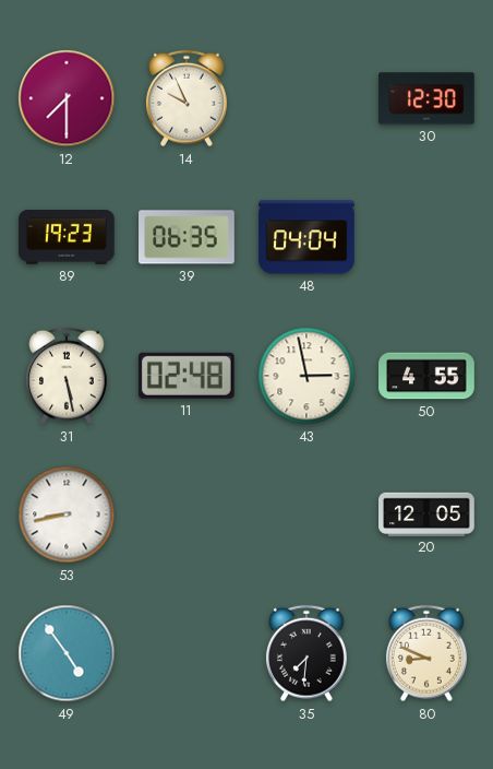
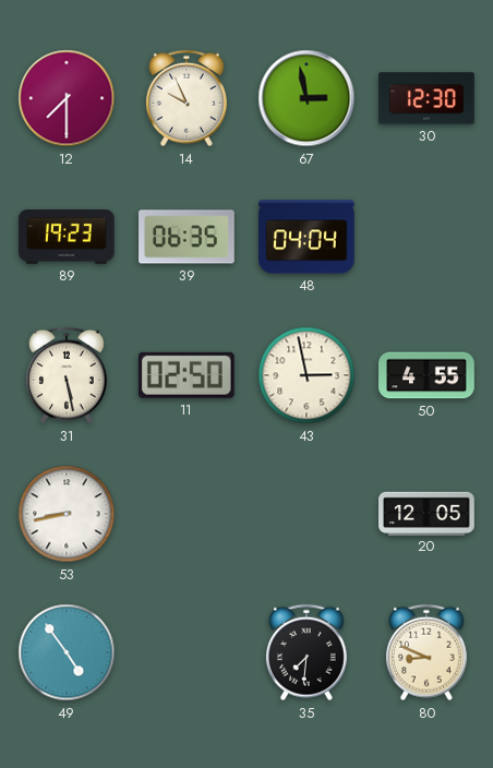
67: none -> 2:58 (306, 98)
11: 02:48 -> 02:50 (187, 375)
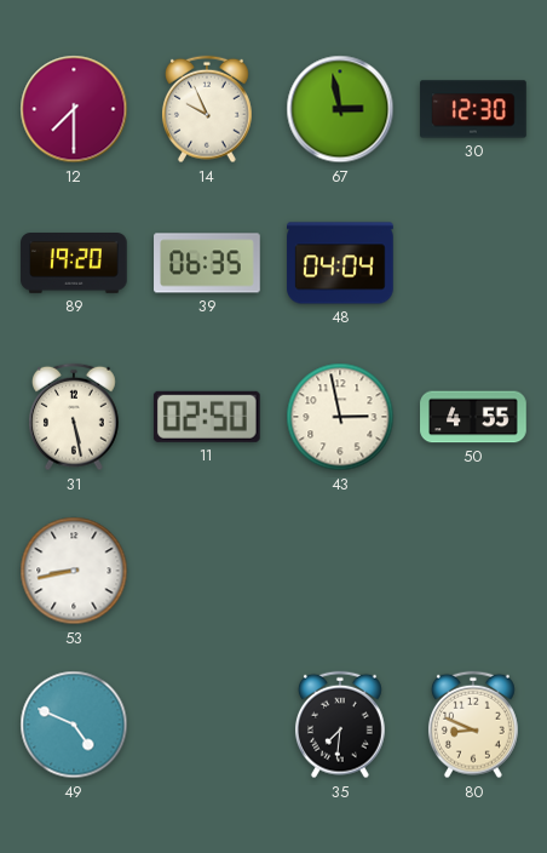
89: 19:23 -> 19:20 (74, 264)
20: 12:05 -> none (426, 513)
49: 4:54 -> 4:49 (74, 725)
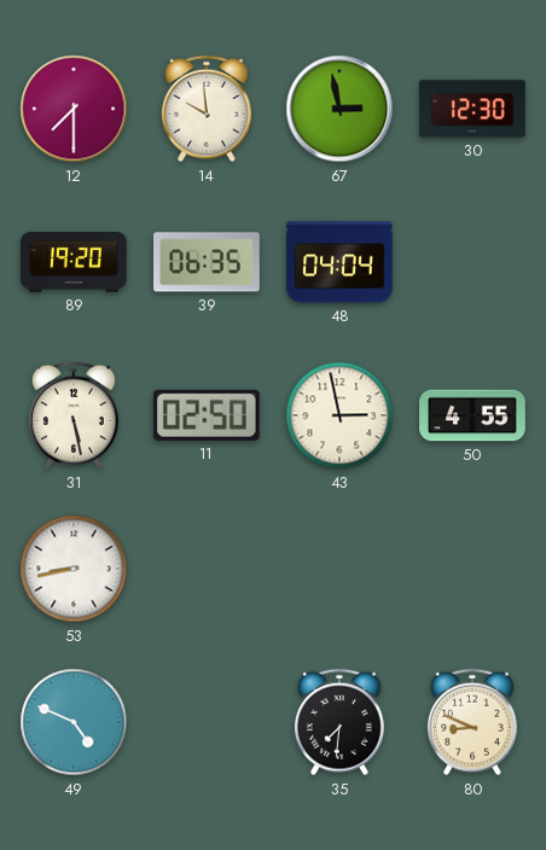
14: 9:56 -> 9:59 (207, 109)
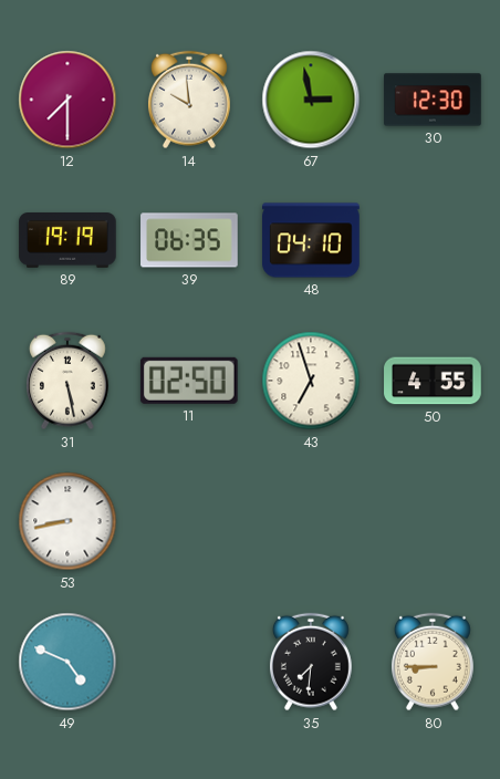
89: 19:20 -> 19:19 (67, 241)
48: 04:04 -> 04:10 (311, 240)
43: 2:58 -> 6:57 (311, 381)
80: 8:49 -> 8:45 (433, 662)
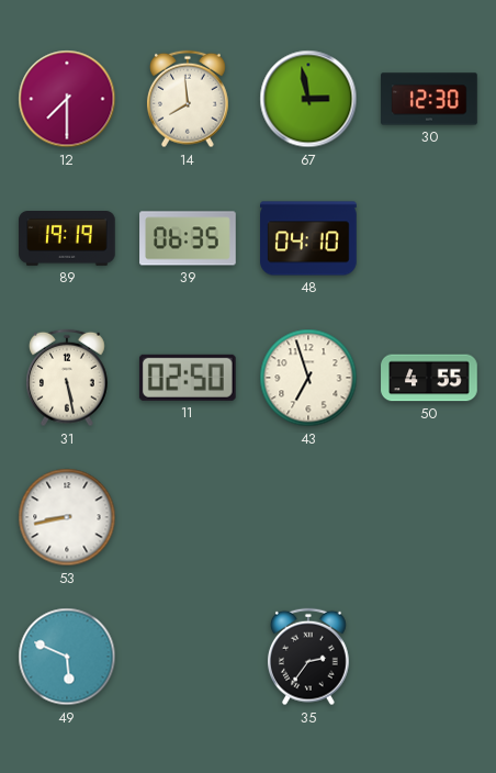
14: 9:59 -> 7:59 (188, 99)
49: 4:49 -> 5:49 (67, 657)
35: 7:31 -> 2:36 (308, 657)
80: 8:45 -> none (433, 662)
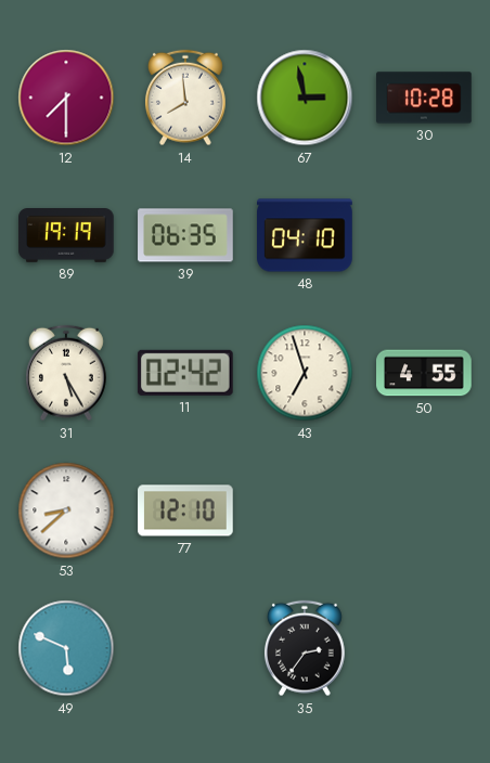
30: 12:30 -> 10:28 (424, 98)
31: 5:28 -> 5:25 (66, 373)
11: 02:50 -> 02:42 (185, 373)
53: 8:43 -> 8:38 (66, 510)
77: none -> 12:10 (185, 510)
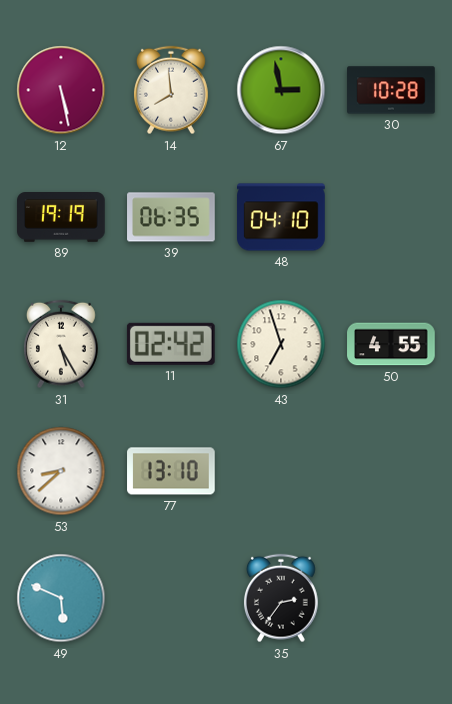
12: 7:30 -> 5:28 (61, 90)
77: 12:10 -> 13:10 (171, 471)
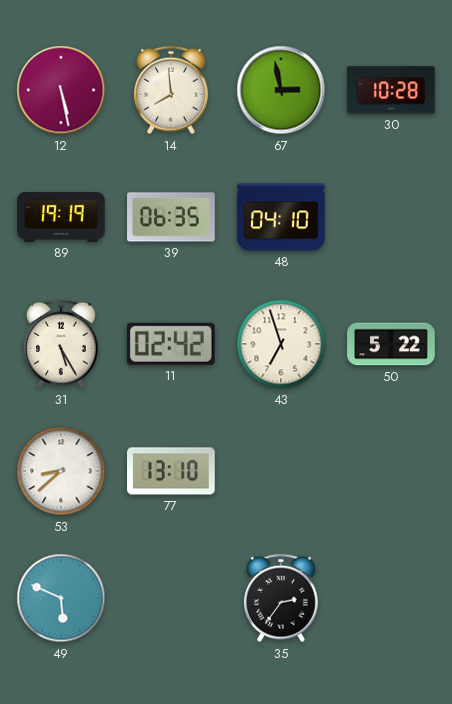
50: 4:55 -> 5:22 (391, 344)
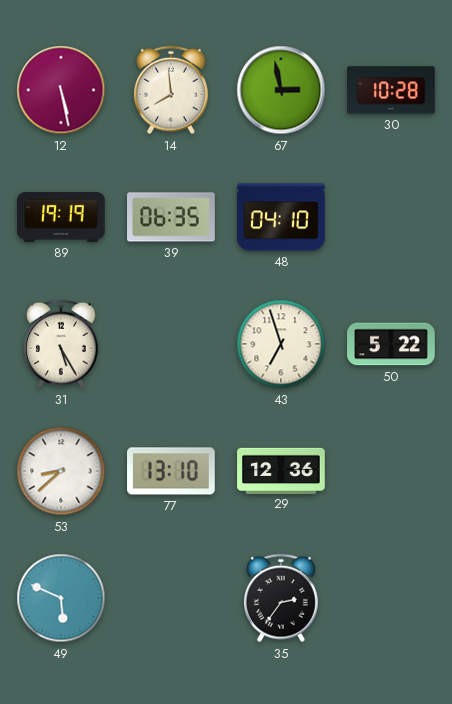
11: 02:42 -> none (171, 344)
29: none -> 12:36 (281, 470)
